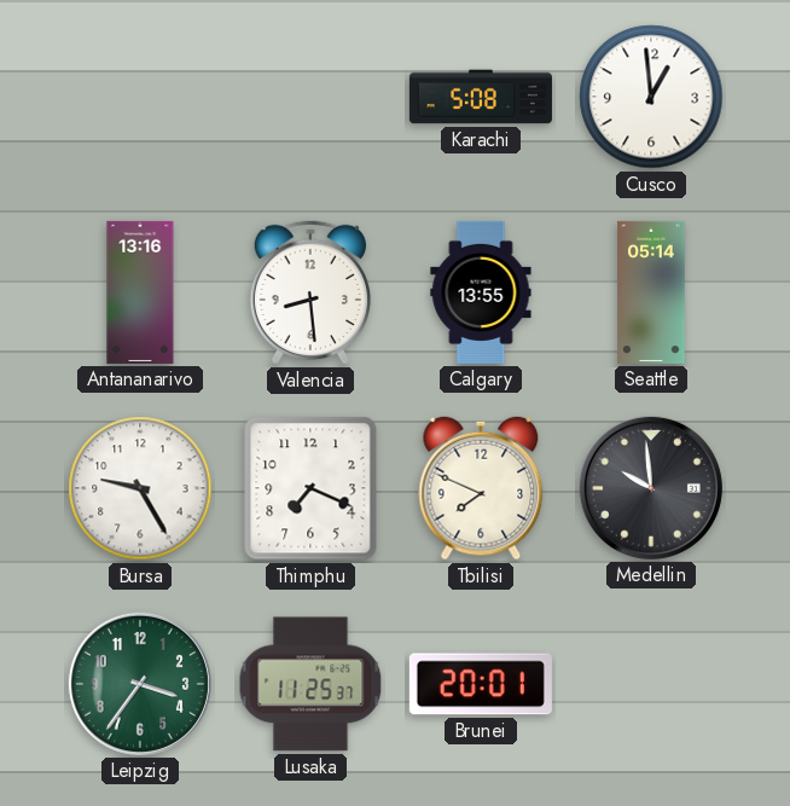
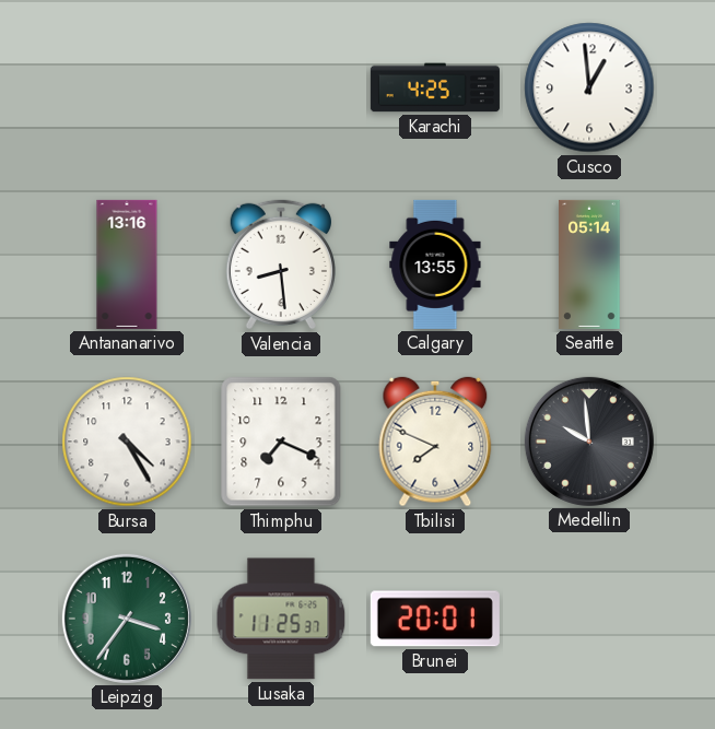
Karachi: 5:08 -> 4:25 (435, 87)
Bursa: 9:25 -> 4:25 (127, 442)
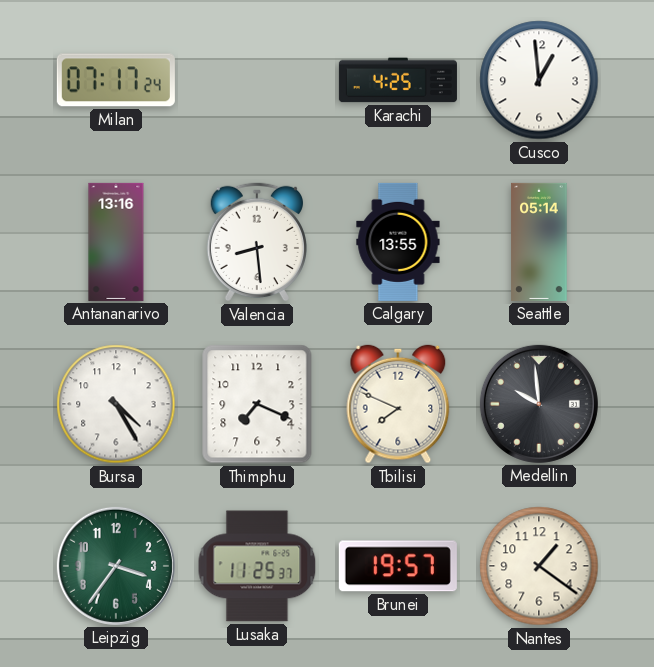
Milan: none -> 07:17 (116, 80)
Brunei: 20:01 -> 19:57 (398, 566)
Nantes: none -> 1:21 (539, 566)
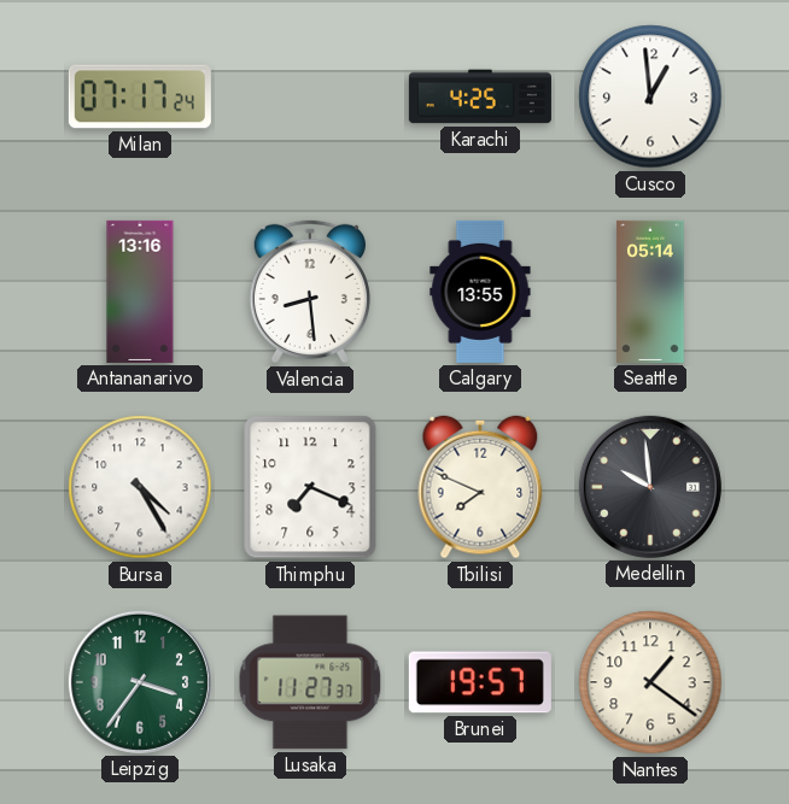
Lusaka: 11:25 -> 11:27 (310, 682)
